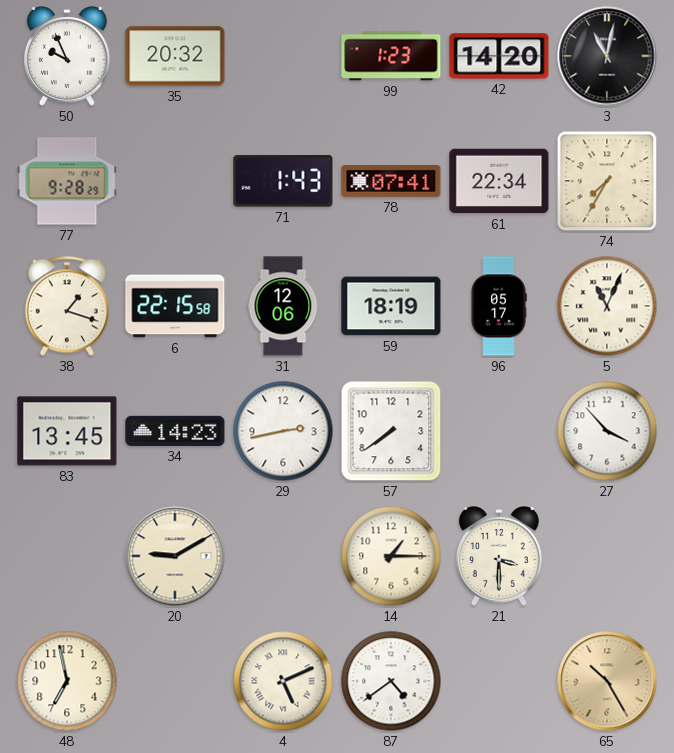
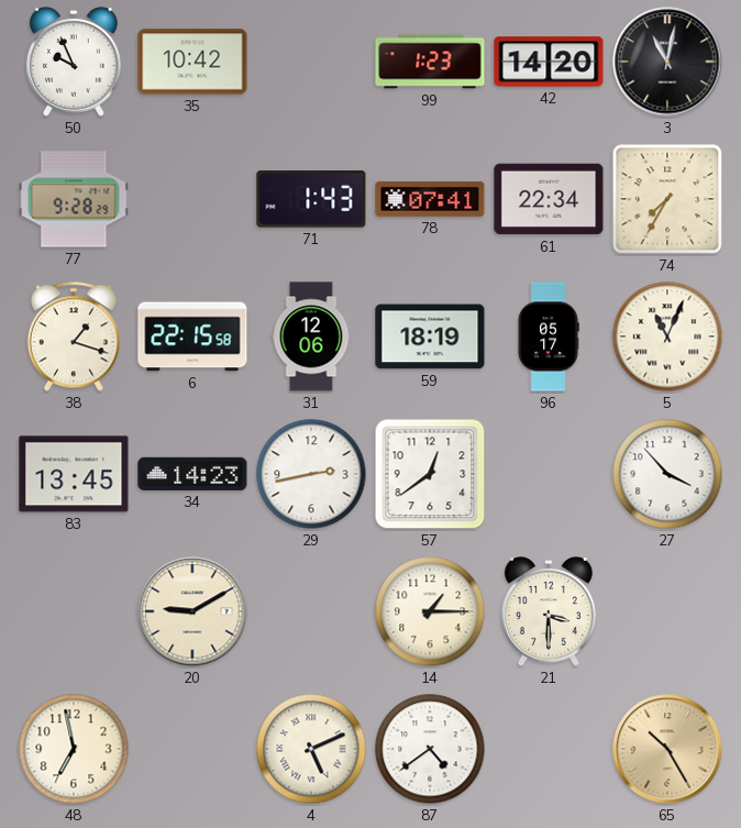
35: 20:32 -> 10:42 (192, 62)
57: 7:39 -> 12:39 (430, 474)
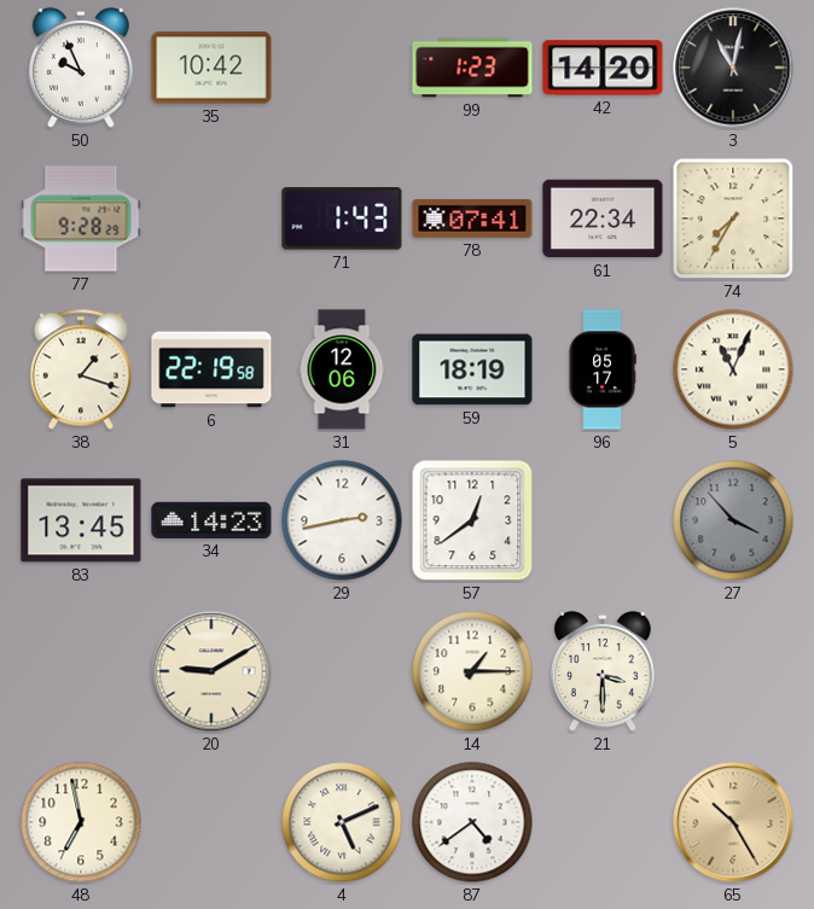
6: 22:15 -> 22:19 (211, 369)
27 dial: white -> grey (733, 520)
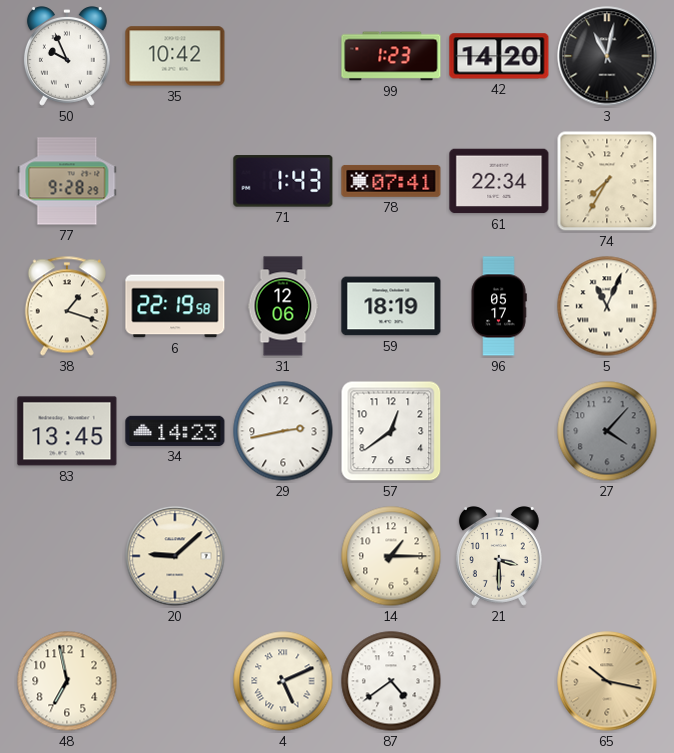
27: 3:53 -> 4:07 (607, 431)
20: 9:10 -> 9:08 (175, 556)
65: 10:25 -> 10:17 (607, 681)
